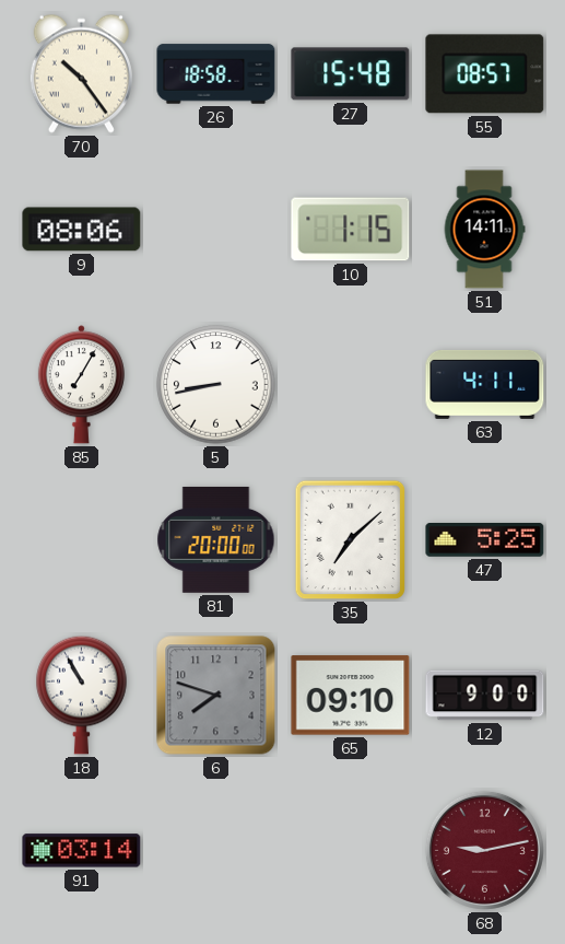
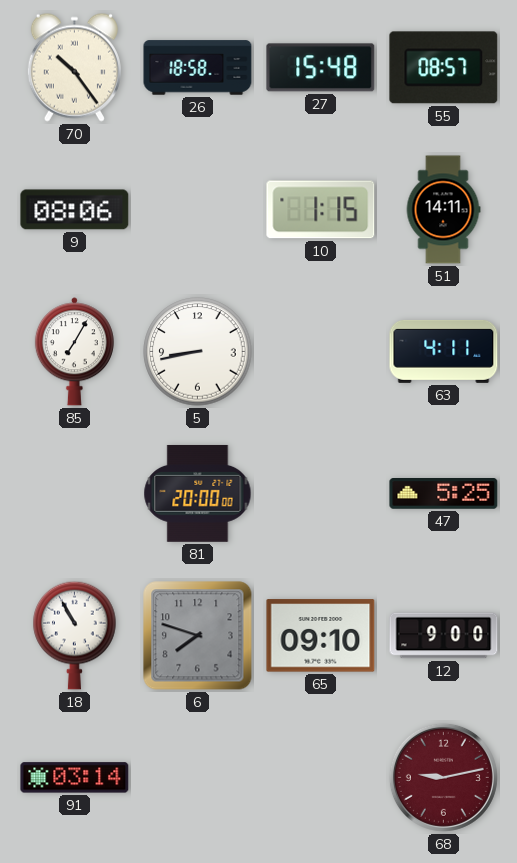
35: 7:08 -> none (350, 540)
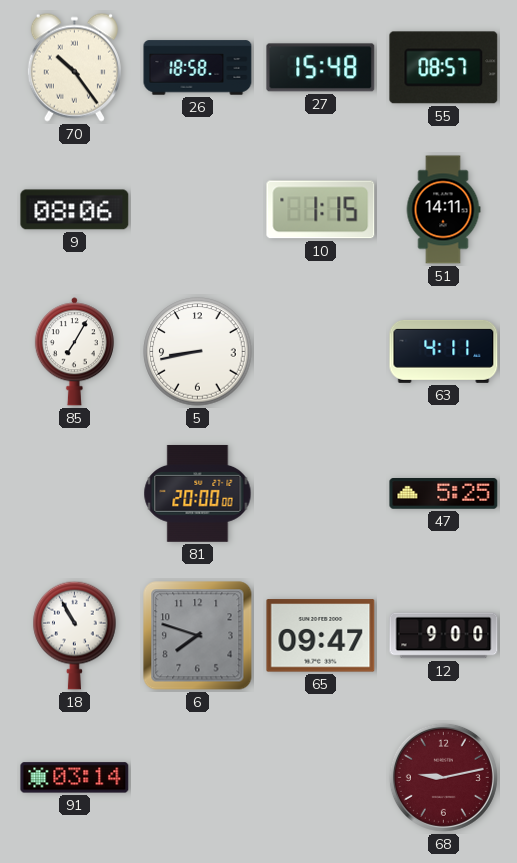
65: 09:10 -> 09:47 (321, 636)
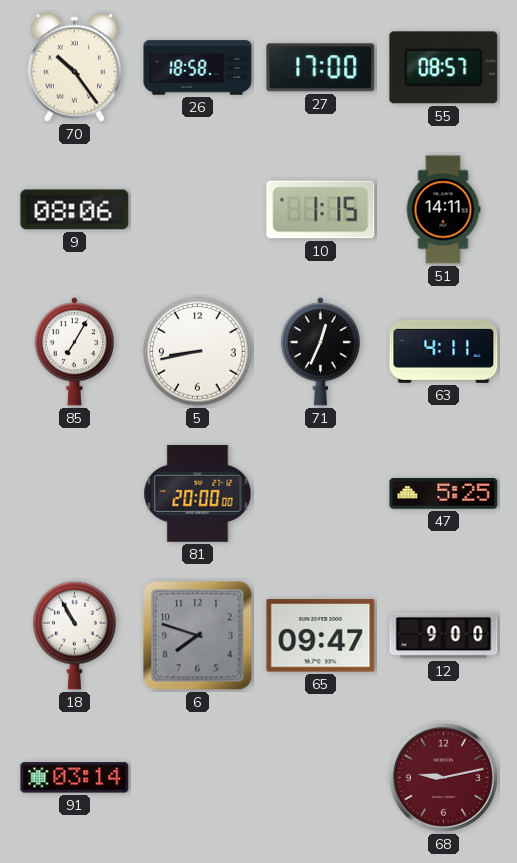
27: 15:48 -> 17:00 (321, 68)
71: none -> 12:34 (320, 352)
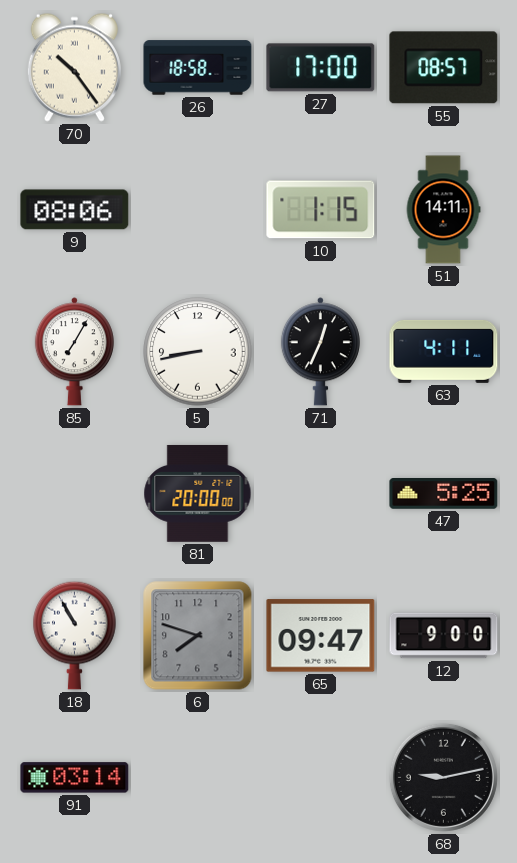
68 dial: burgundy -> black (443, 777)
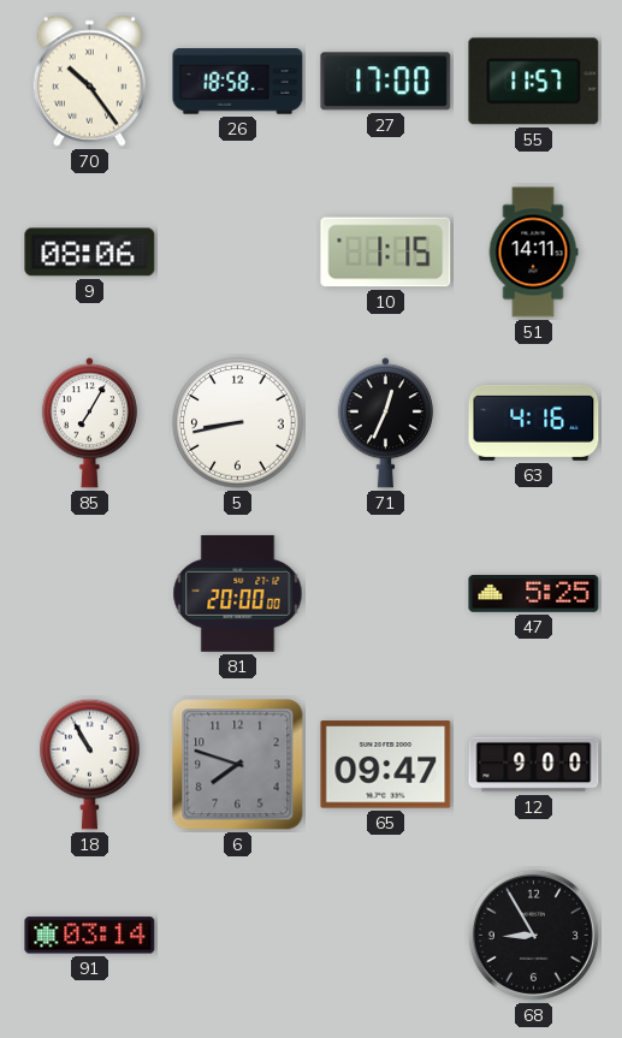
55: 08:57 -> 11:57 (534, 82)
63: 4:11 -> 4:16 (534, 422)
68: 9:13 -> 8:55 (533, 935)
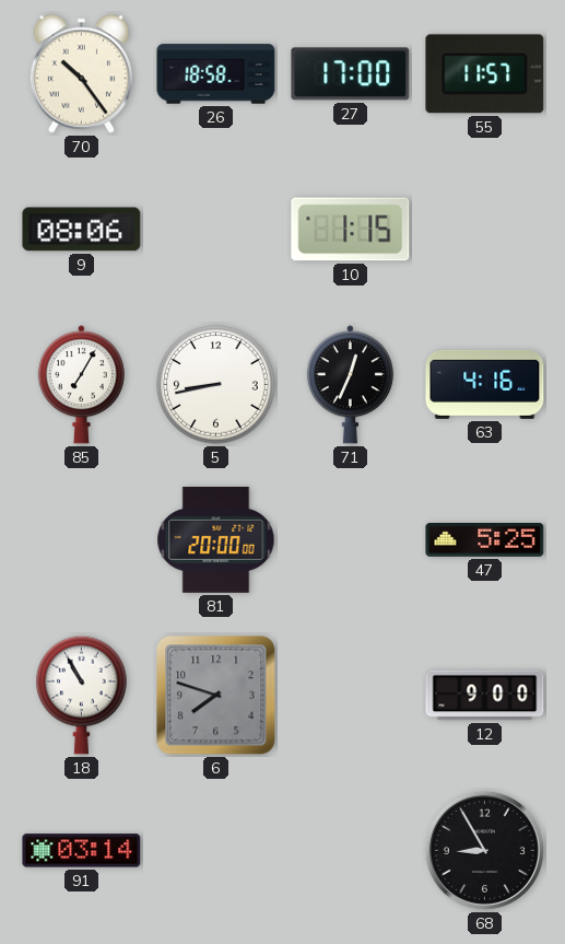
51: 14:11 -> none (533, 253)
65: 09:47 -> none (386, 765)
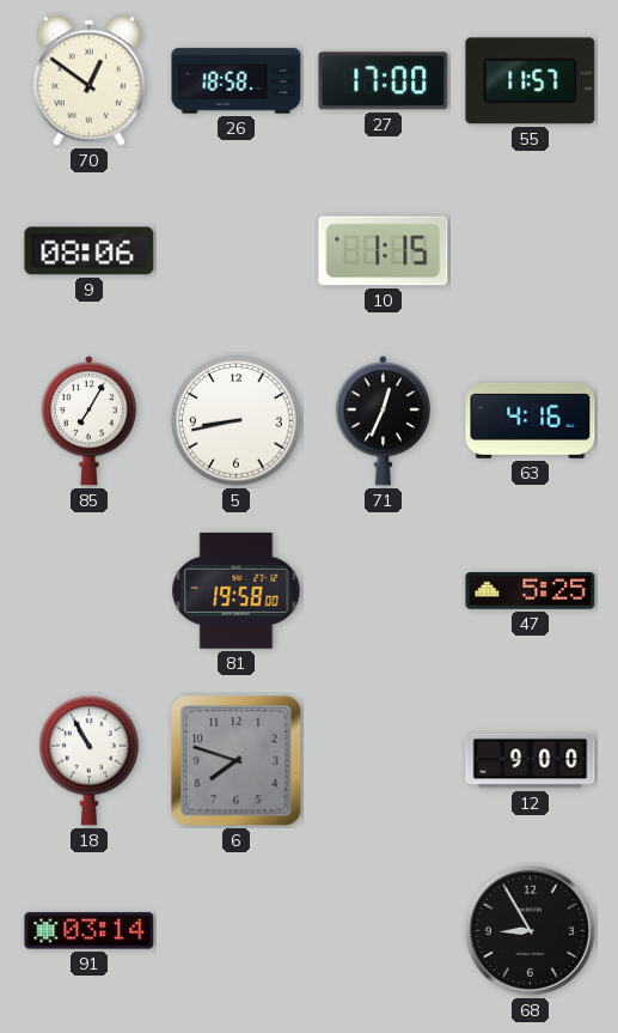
70: 10:24 -> 12:51 (88, 80)
81: 20:00 -> 19:58 (237, 591)
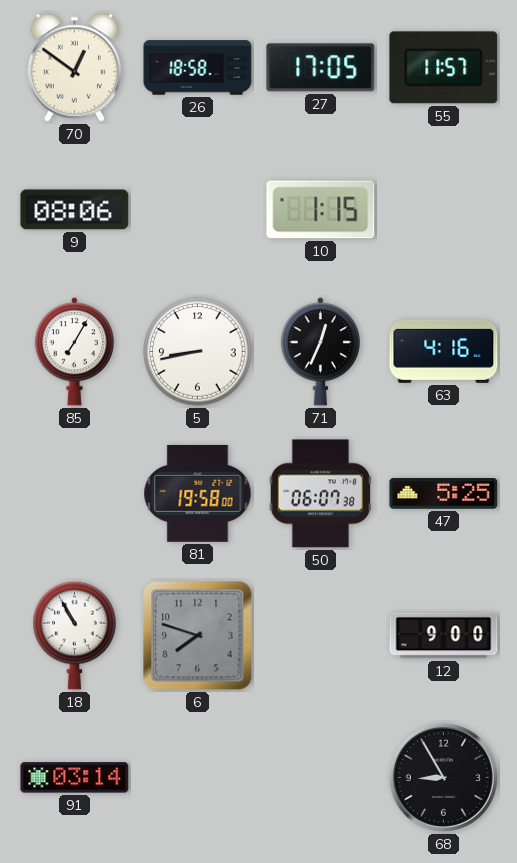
27: 17:00 -> 17:05 (321, 68)
50: none -> 06:07 (321, 494)
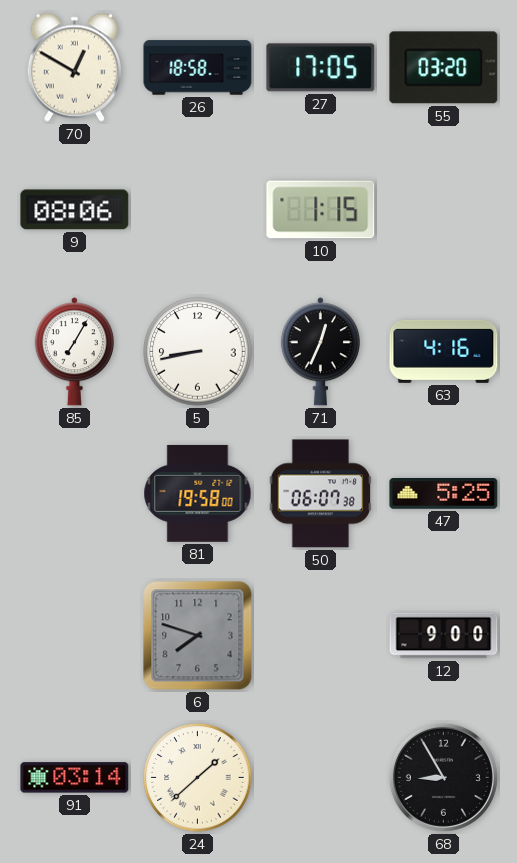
70: 12:51 -> 12:50 (74, 67)
55: 11:57 -> 03:20 (444, 68)
18: 10:55 -> none (75, 635)
24: none -> 1:38 (198, 778)
